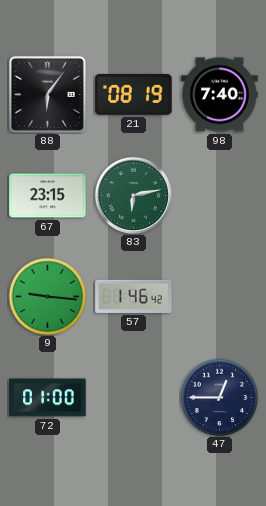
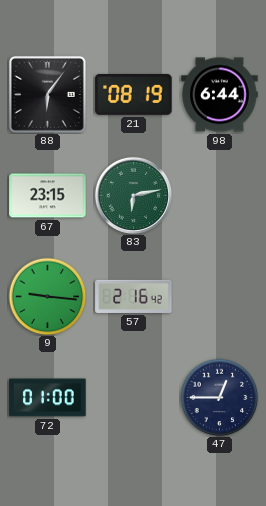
98: 7:40 -> 6:44 (220, 95)
57: 1:46 -> 2:16 (134, 296)
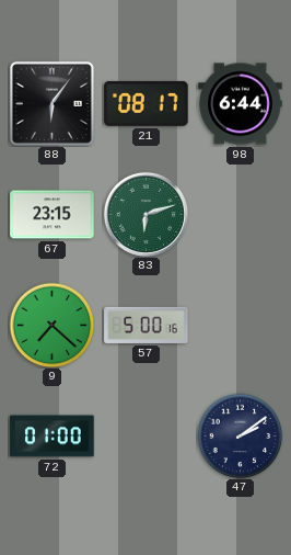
21: 08:19 -> 08:17 (147, 103)
83: 6:13 -> 6:12 (145, 214)
9: 9:16 -> 7:22 (51, 325)
57: 2:16 -> 5:00 (147, 325)
47: 12:45 -> 2:09 (240, 435)
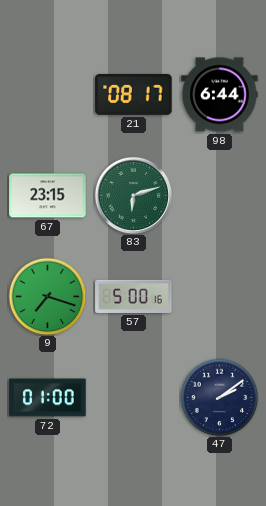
88: 6:06 -> none (51, 103)
9: 7:22 -> 7:18 (47, 296)
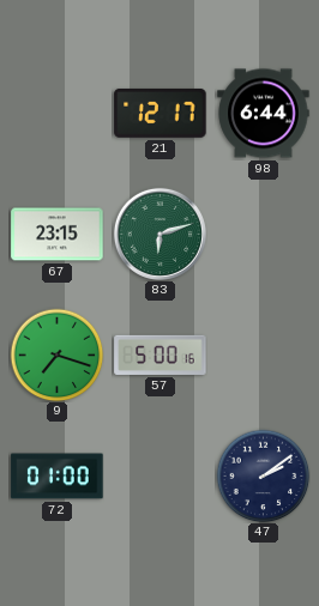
21: 08:17 -> 12:17 (161, 113)
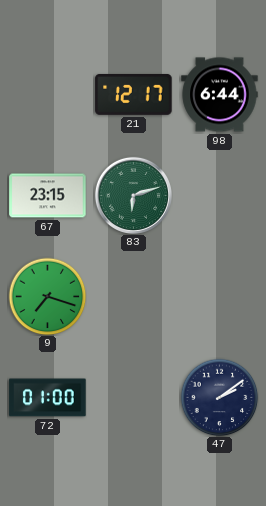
57: 5:00 -> none (161, 354)
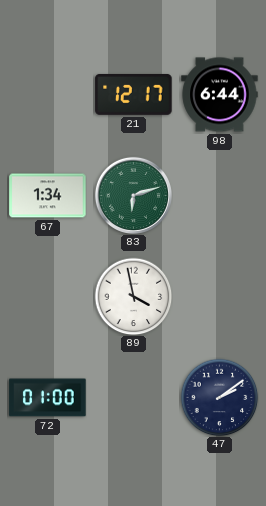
67: 23:15 -> 1:34 (48, 196)
9: 7:18 -> none (47, 296)
89: none -> 3:58 (133, 296)
